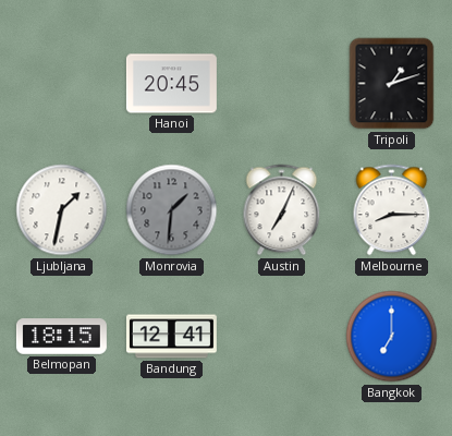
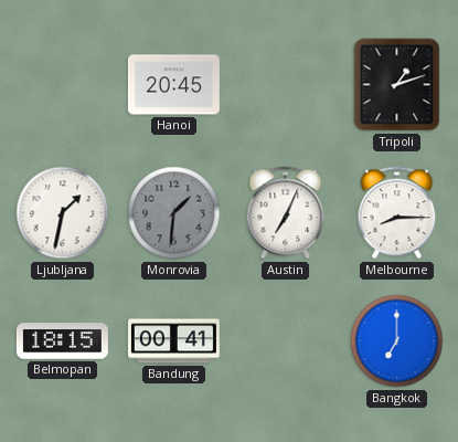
Bandung: 12:41 -> 00:41 (173, 341)
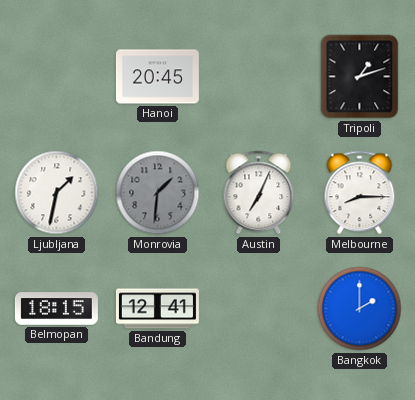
Bandung: 00:41 -> 12:41 (157, 309)
Bangkok: 7:00 -> 2:00 (360, 309)
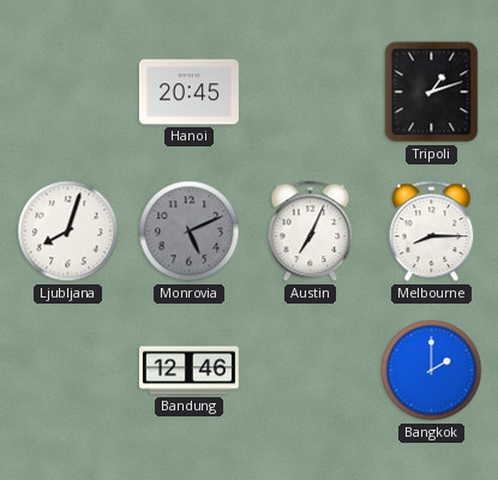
Ljubljana: 1:32 -> 8:03 (68, 232)
Monrovia: 1:31 -> 5:11 (190, 232)
Belmopan: 18:15 -> none (56, 309)
Bandung: 12:41 -> 12:46 (188, 371)
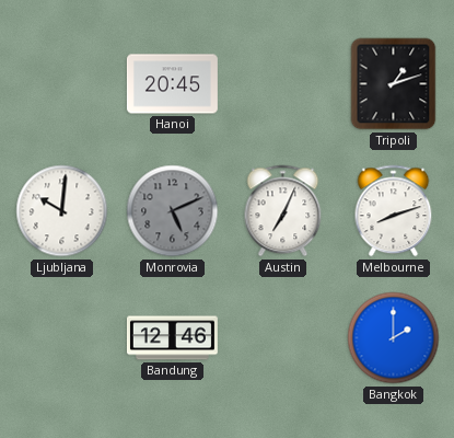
Ljubljana: 8:03 -> 10:01 (62, 211)
Melbourne: 8:15 -> 8:12 (394, 211)
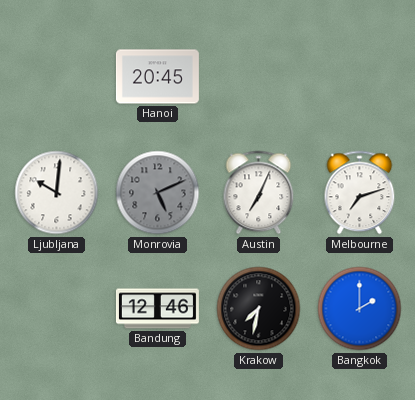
Tripoli: 1:12 -> none (394, 84)
Melbourne: 8:12 -> 7:12 (360, 193)
Krakow: none -> 7:32 (259, 309)
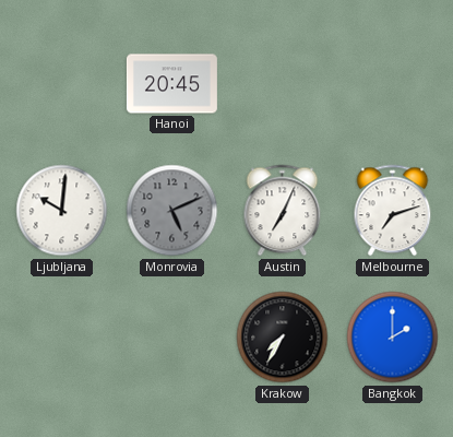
Bandung: 12:46 -> none (157, 309)
Krakow: 7:32 -> 7:35 (283, 338)
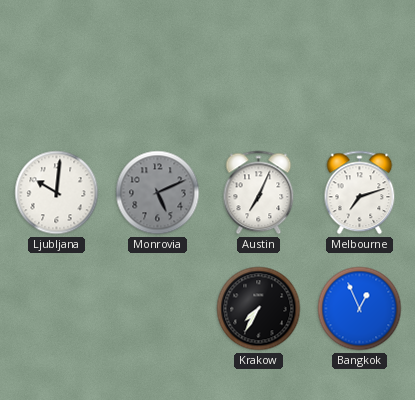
Hanoi: 20:45 -> none (171, 84)
Bangkok: 2:00 -> 12:56 (360, 309)
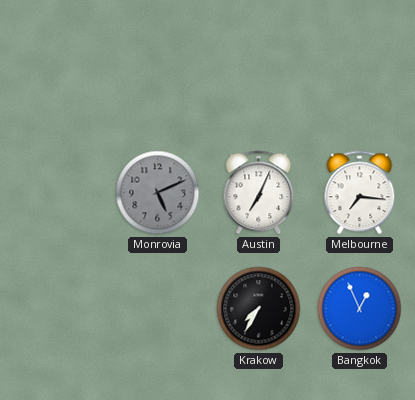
Ljubljana: 10:01 -> none (57, 193)
Melbourne: 7:12 -> 7:16 (360, 193)
